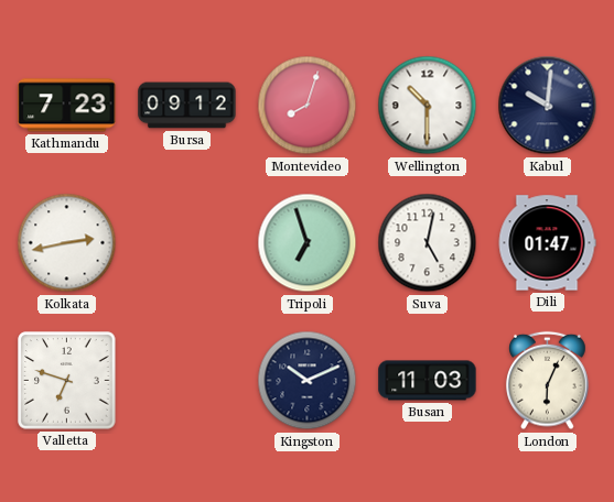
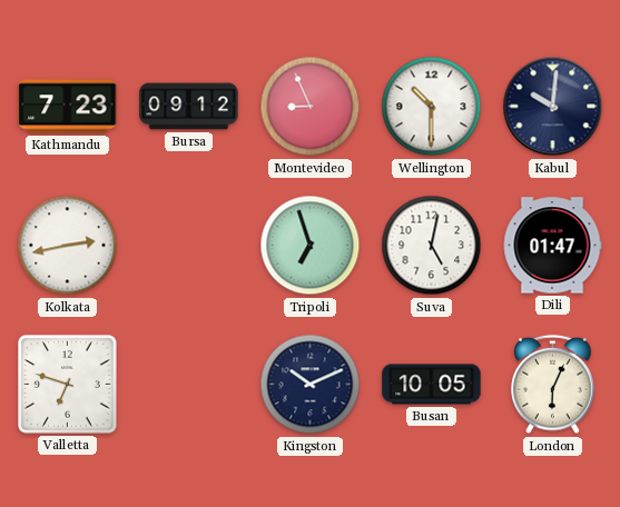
Montevideo: 8:03 -> 8:56 (311, 107)
Busan: 11:03 -> 10:05 (432, 385)
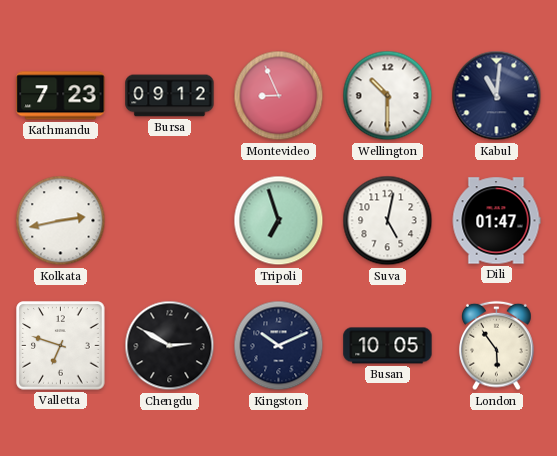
Kabul: 10:01 -> 11:01 (497, 96)
Chengdu: none -> 2:50 (170, 346)
London: 6:04 -> 5:54 (497, 346)
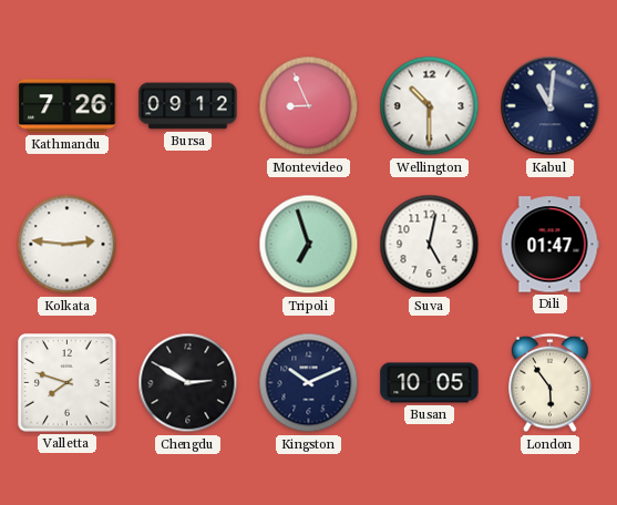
Kathmandu: 7:23 -> 7:26 (68, 106)
Kolkata: 2:43 -> 2:46 (68, 245)
Valletta: 6:48 -> 7:48 (68, 383)
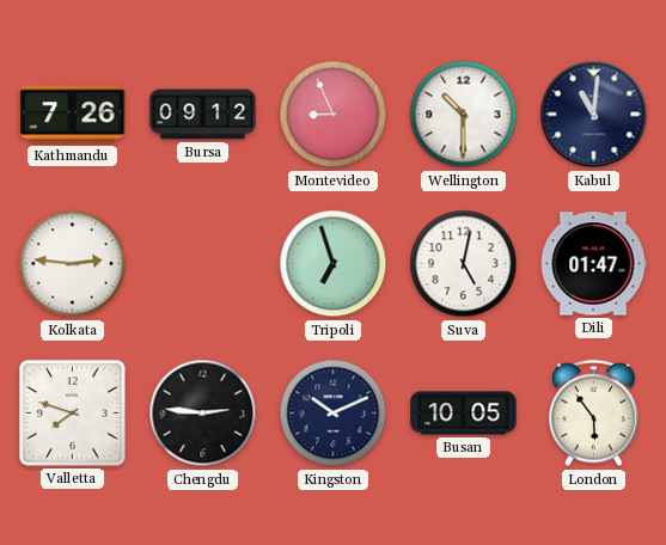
Chengdu: 2:50 -> 2:46 (203, 414)
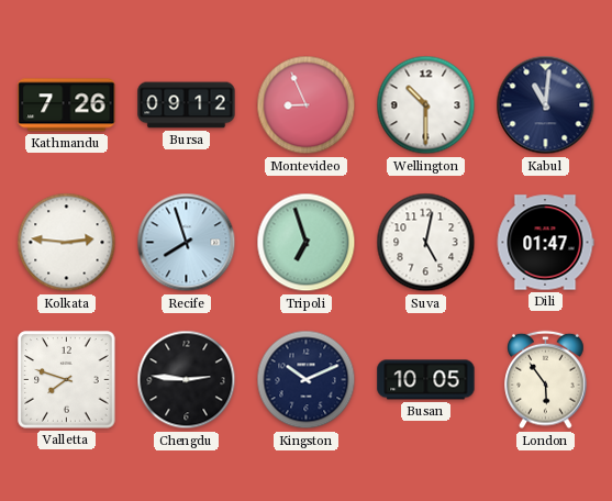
Recife: none -> 7:57 (187, 243)
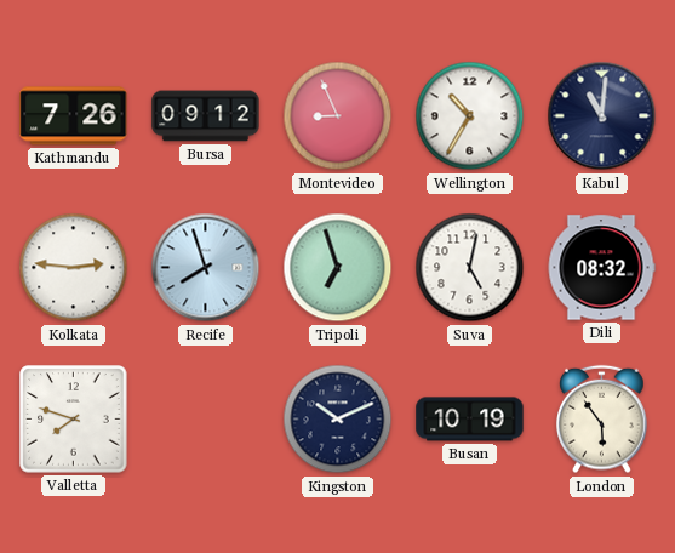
Wellington: 10:30 -> 10:35 (470, 116)
Dili: 01:47 -> 08:32 (601, 268)
Chengdu: 2:46 -> none (187, 380)
Busan: 10:05 -> 10:19 (470, 420)
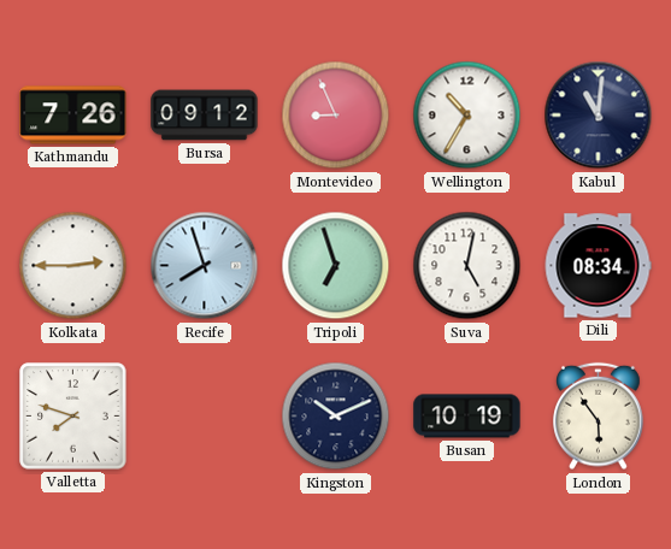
Kolkata: 2:46 -> 2:45 (73, 266)
Dili: 08:32 -> 08:34 (598, 266)
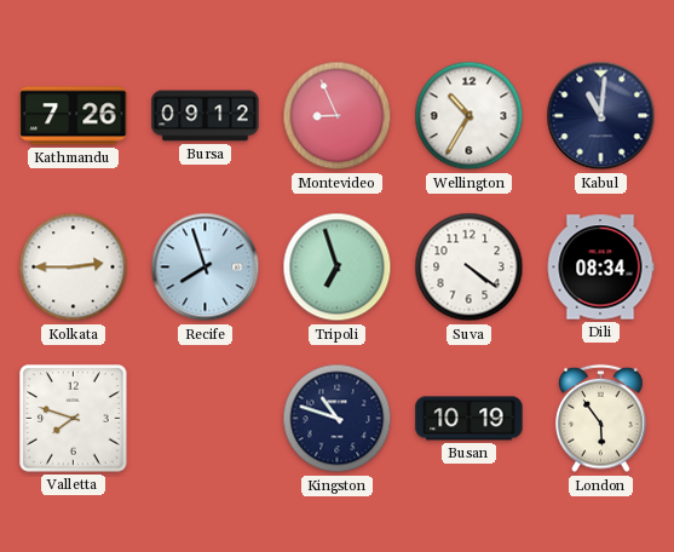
Suva: 5:02 -> 4:21 (470, 268)
Kingston: 10:11 -> 10:48 (338, 419)
